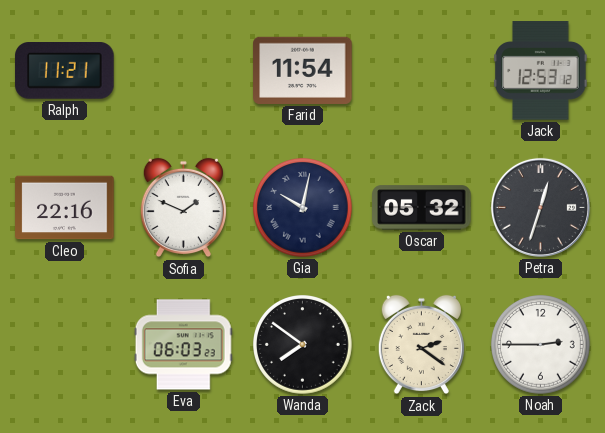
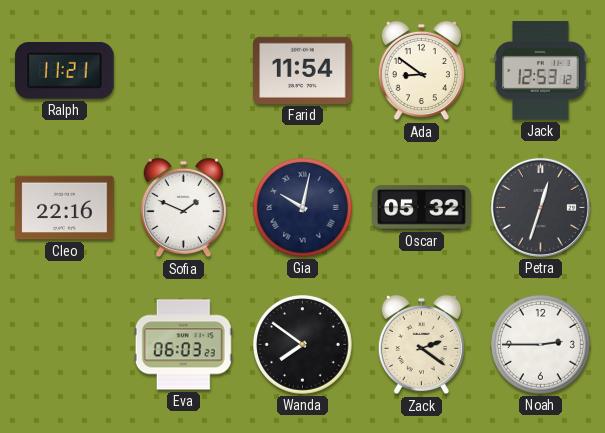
Ada: none -> 8:51 (421, 71)
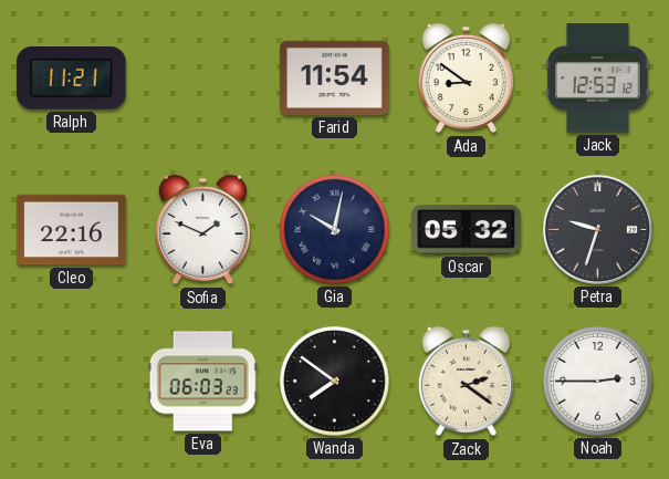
Petra: 12:33 -> 9:33 (597, 229)
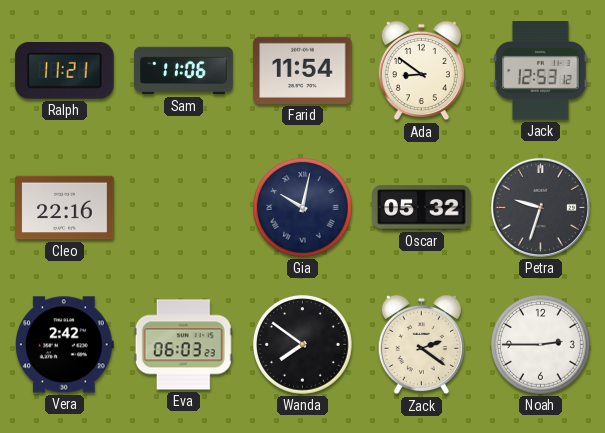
Sam: none -> 11:06 (184, 71)
Sofia: 1:49 -> none (202, 230)
Vera: none -> 2:42 (64, 345)
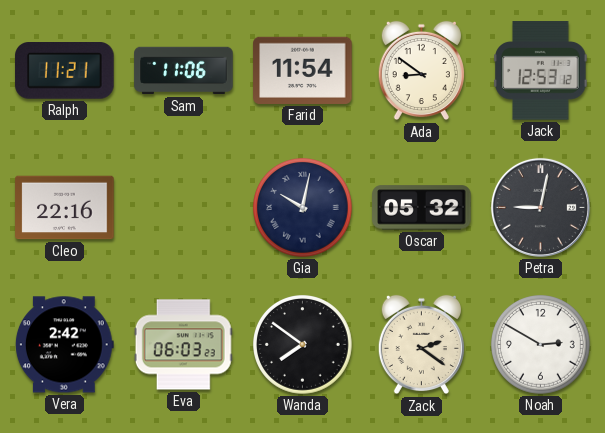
Petra: 9:33 -> 9:02 (540, 207)
Noah: 2:45 -> 2:50 (541, 345)
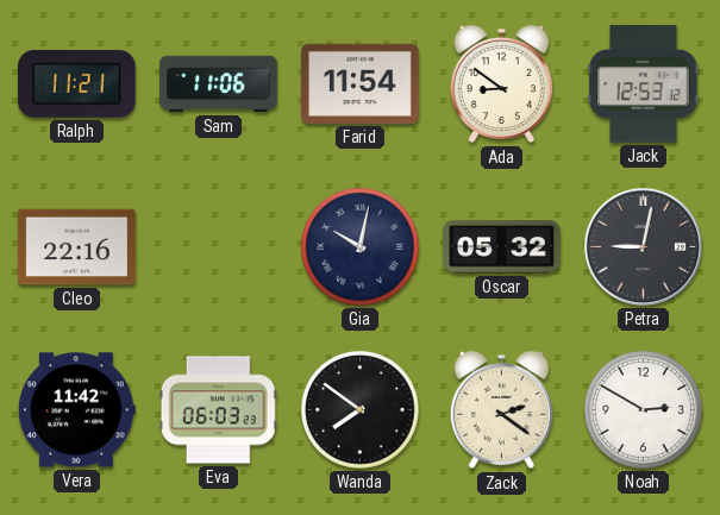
Vera: 2:42 -> 11:42 (76, 410)
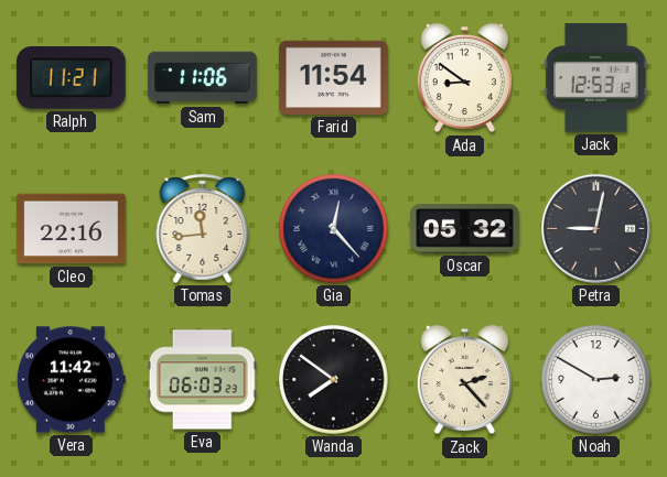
Tomas: none -> 11:44 (203, 228)
Gia: 10:02 -> 12:23 (334, 229)
Zack: 2:21 -> 2:23 (464, 380)
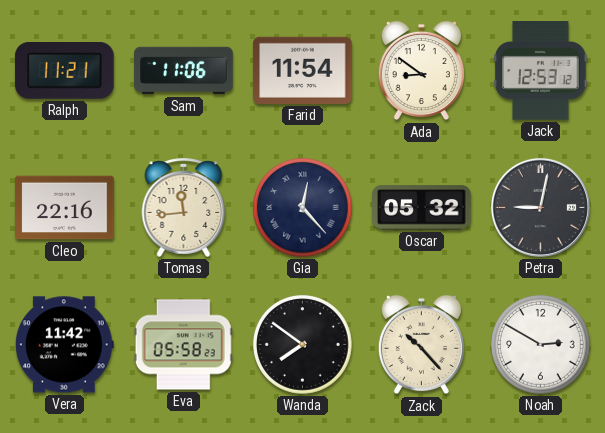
Eva: 06:03 -> 05:58 (183, 345)
Zack: 2:23 -> 10:23 (421, 345)
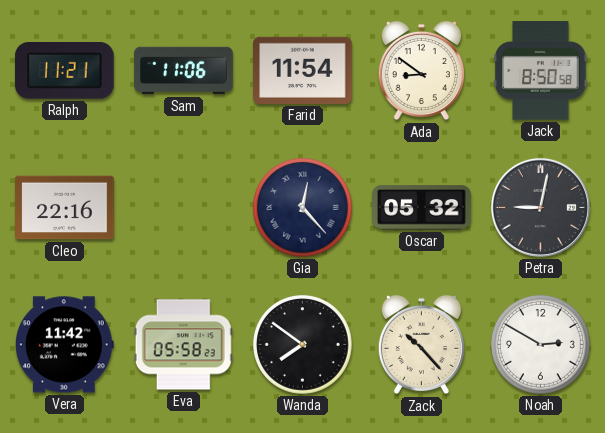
Jack: 12:53 -> 8:50 (541, 71)
Tomas: 11:44 -> none (184, 207)
